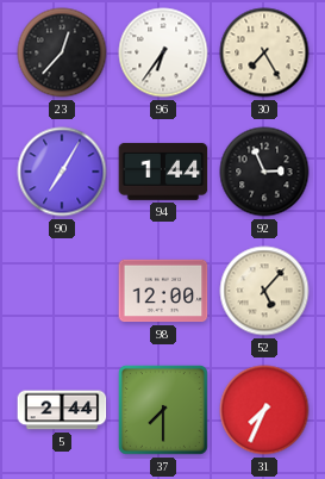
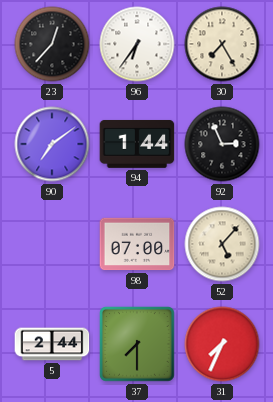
90: 7:05 -> 7:09 (52, 144)
98: 12:00 -> 07:00 (137, 244)
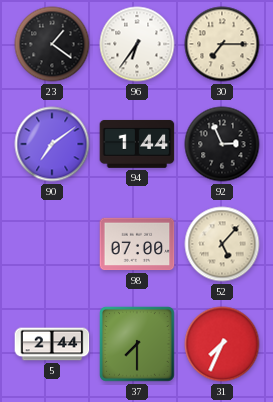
23: 12:37 -> 1:21 (52, 44)
30: 7:25 -> 7:15 (222, 44)
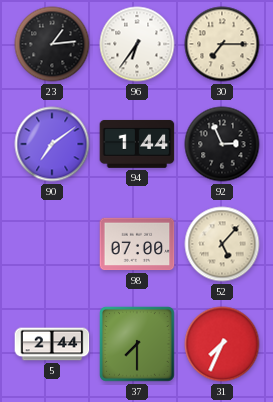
23: 1:21 -> 1:14 (52, 44)
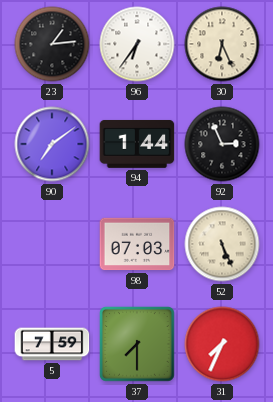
30: 7:15 -> 6:26 (222, 44)
98: 07:00 -> 07:03 (137, 244)
52: 5:07 -> 5:26 (222, 244)
5: 2:44 -> 7:59 (52, 344)
